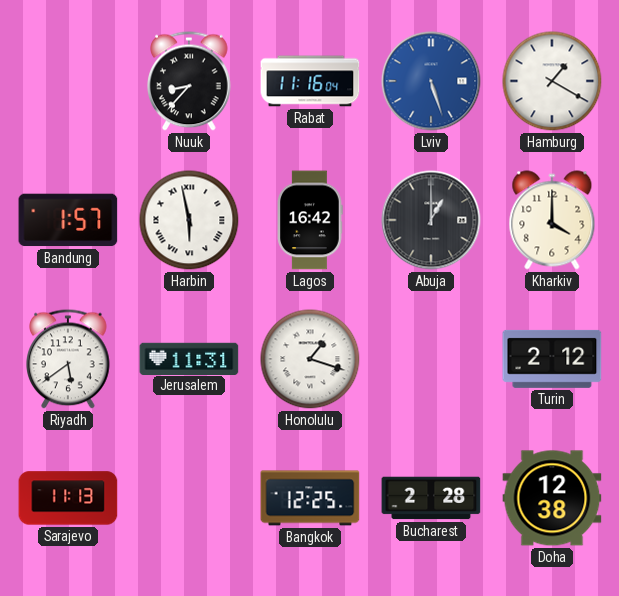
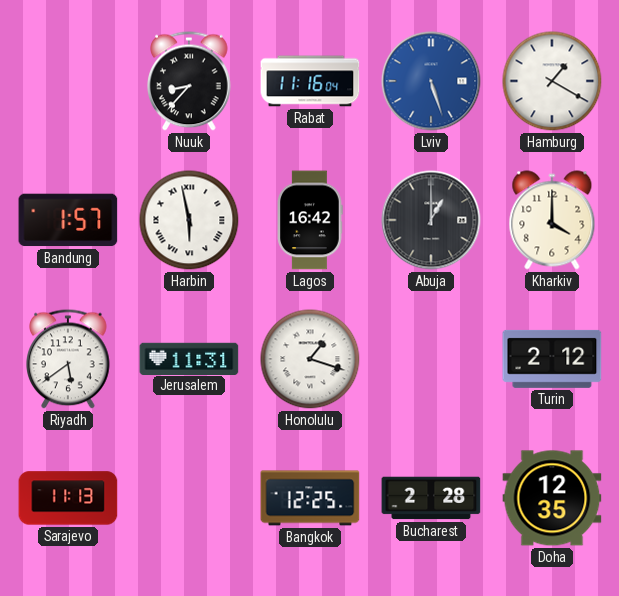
Doha: 12:38 -> 12:35 (552, 498)
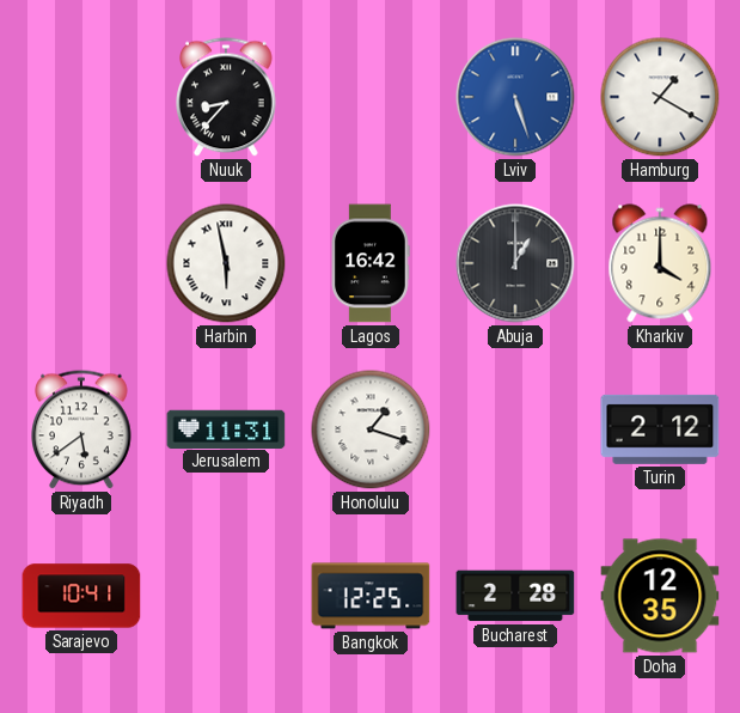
Rabat: 11:16 -> none (310, 81)
Bandung: 1:57 -> none (68, 220)
Sarajevo: 11:13 -> 10:41 (81, 596)
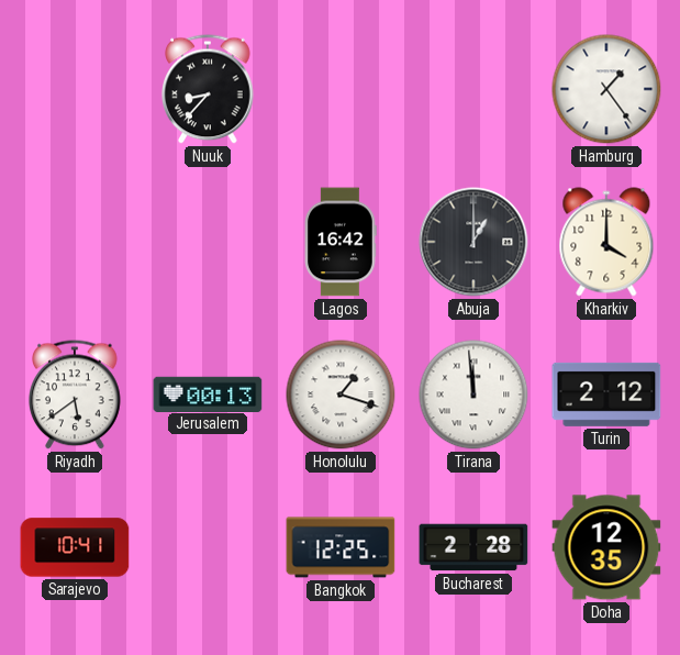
Lviv: 5:27 -> none (515, 97)
Hamburg: 1:20 -> 1:24 (606, 89)
Harbin: 5:58 -> none (226, 263)
Jerusalem: 11:31 -> 00:13 (208, 393)
Tirana: none -> 11:59 (473, 395)
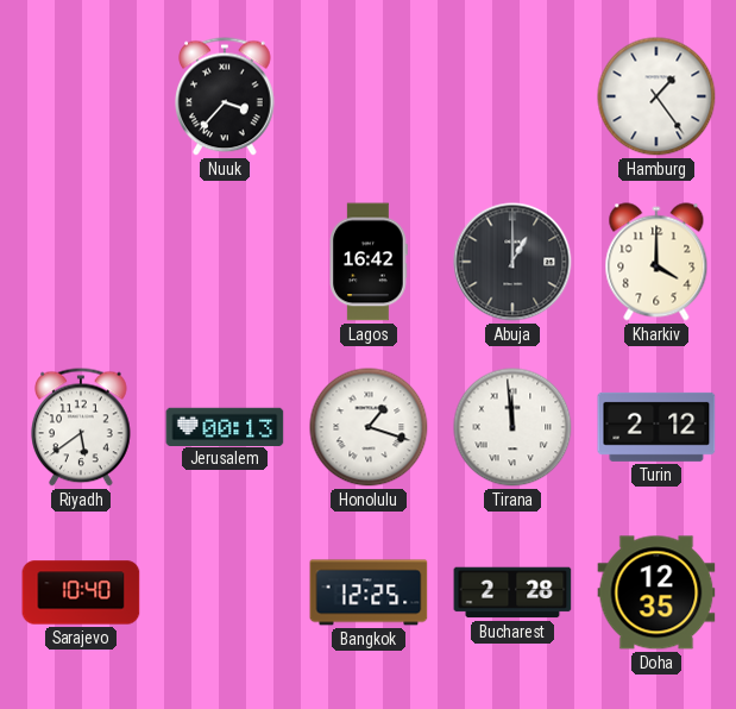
Nuuk: 8:37 -> 3:37 (226, 96)
Sarajevo: 10:41 -> 10:40 (81, 592)
